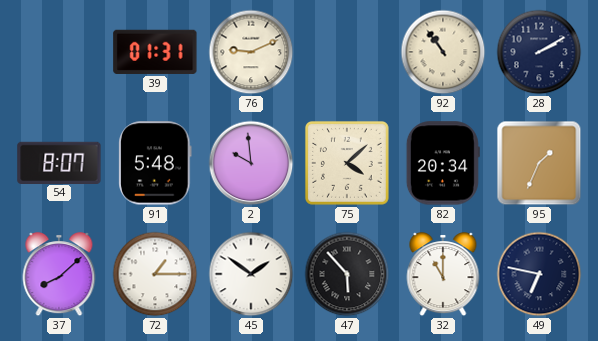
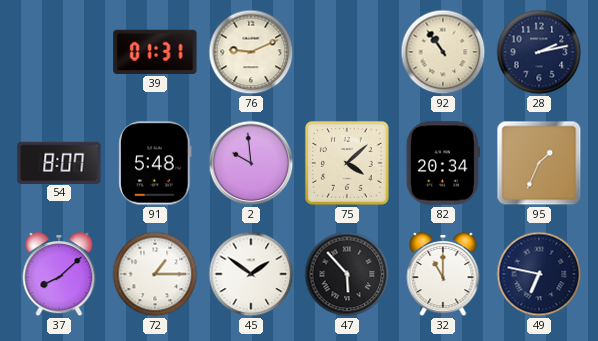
28: 2:10 -> 2:13 (539, 52)
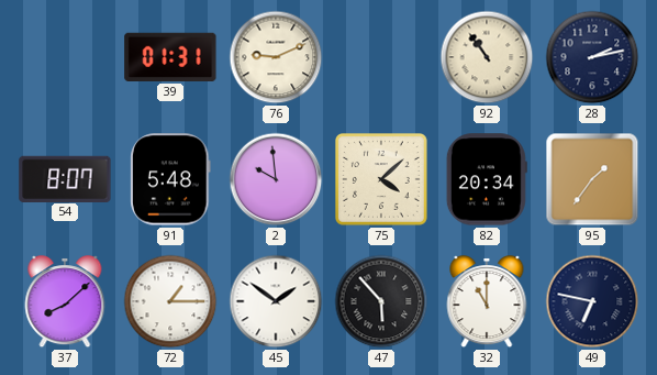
95: 1:34 -> 1:36 (592, 179)
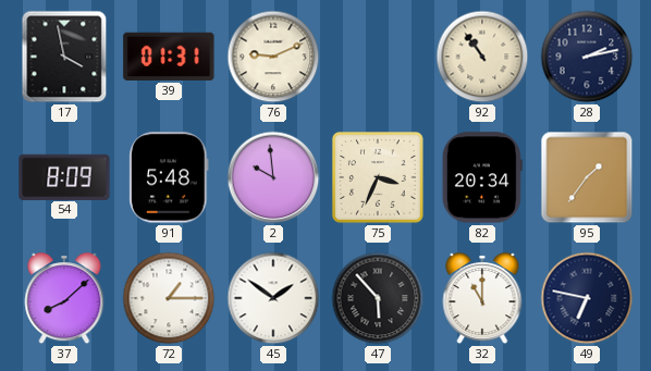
17: none -> 3:58 (64, 57)
54: 8:07 -> 8:09 (64, 176)
75: 4:08 -> 3:34 (378, 177)
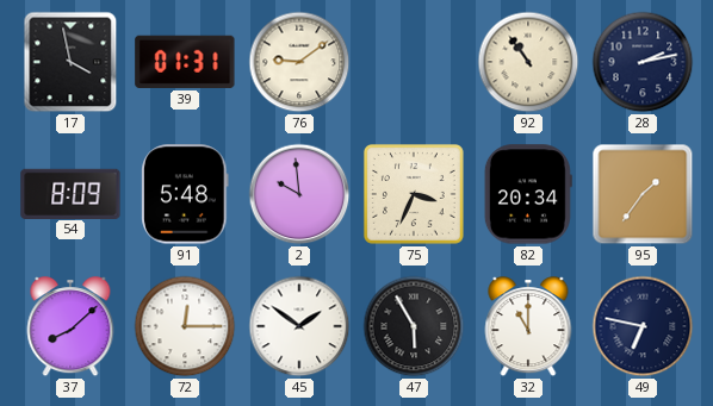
76: 9:11 -> 9:09 (299, 62)
72: 1:15 -> 12:15 (185, 326)
47: 5:53 -> 5:55 (414, 326)
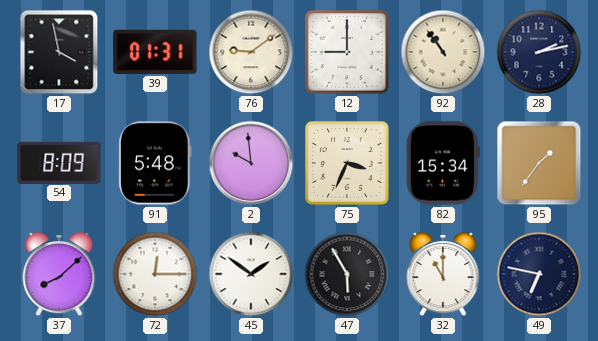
12: none -> 9:00 (347, 52)
82: 20:34 -> 15:34 (443, 163)
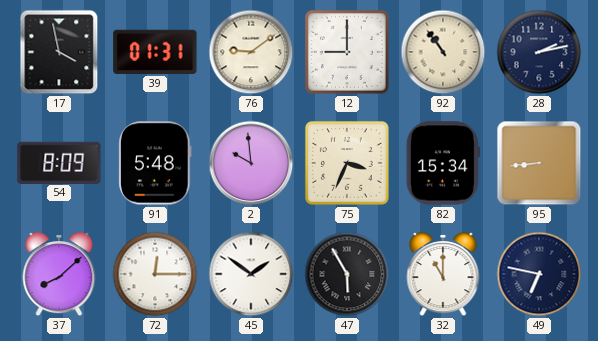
95: 1:36 -> 8:44 (539, 163)
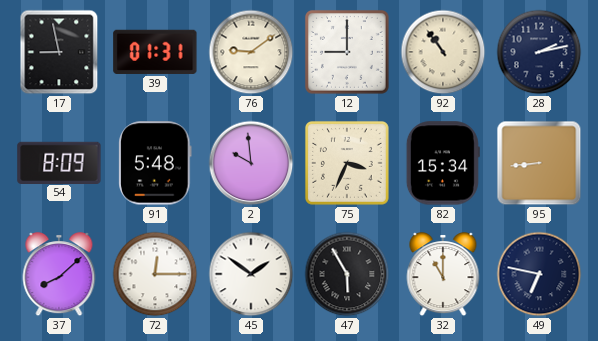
17: 3:58 -> 8:58 (59, 52)
